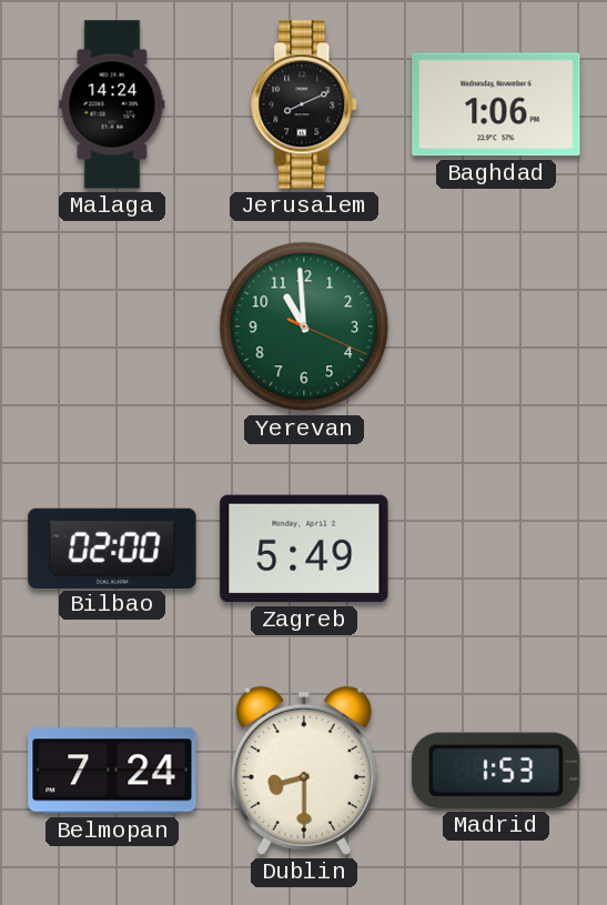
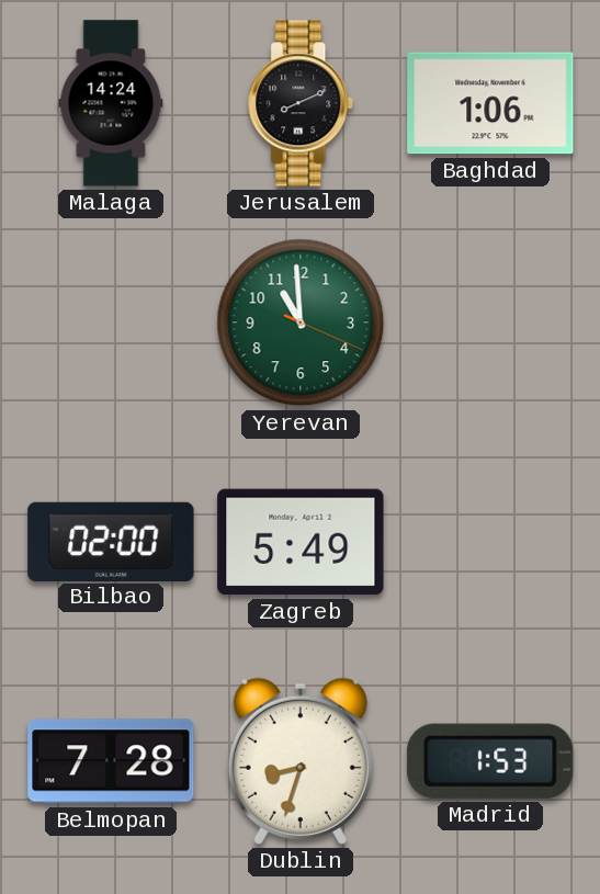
Belmopan: 7:24 -> 7:28 (111, 761)
Dublin: 8:30 -> 8:33 (301, 761)
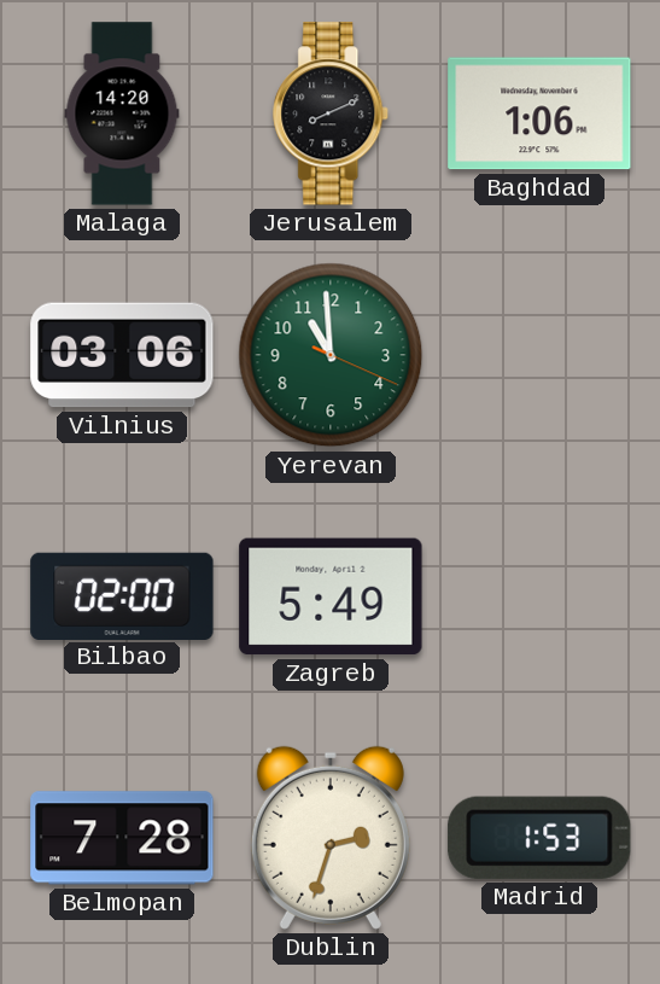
Malaga: 14:24 -> 14:20 (122, 113)
Vilnius: none -> 03:06 (122, 355)
Dublin: 8:33 -> 2:33 (331, 838)
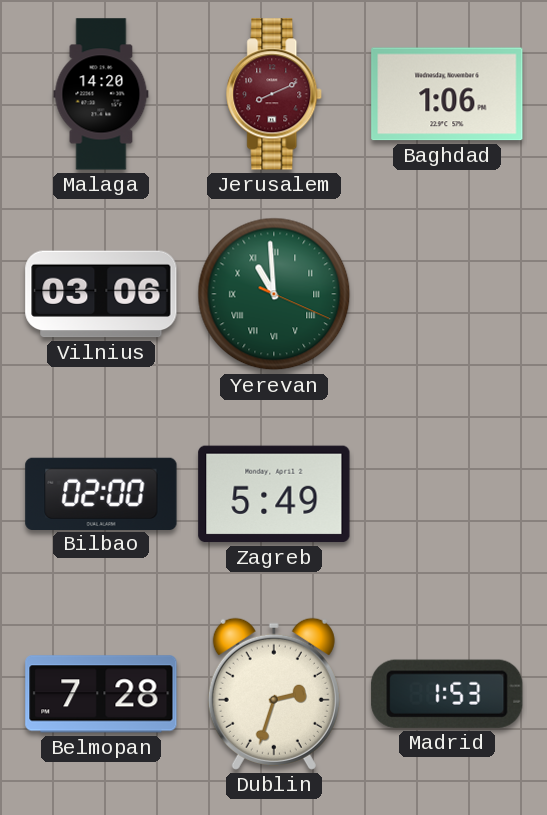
Jerusalem dial: black -> burgundy (275, 94)
Yerevan numerals: Arabic -> Roman (274, 294)
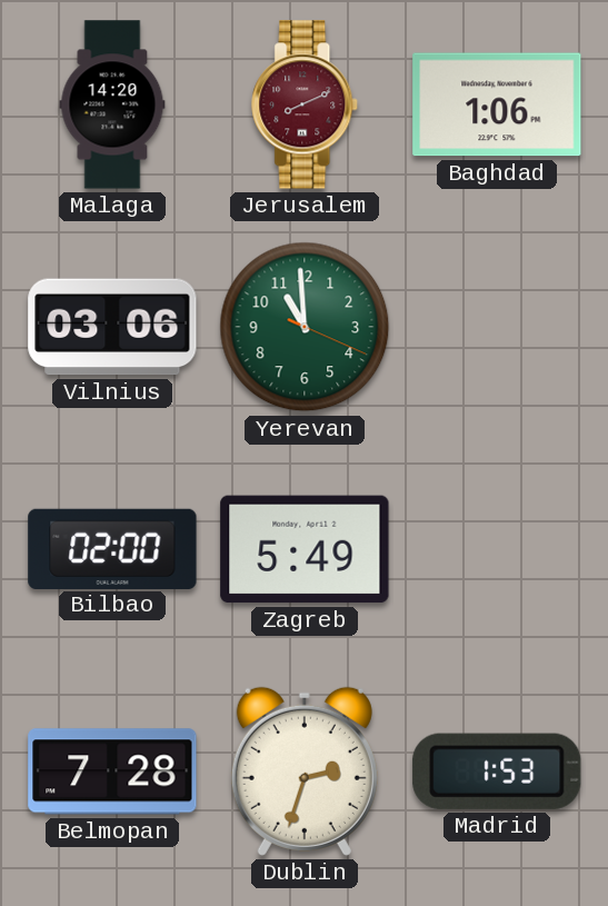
Yerevan numerals: Roman -> Arabic (305, 327)
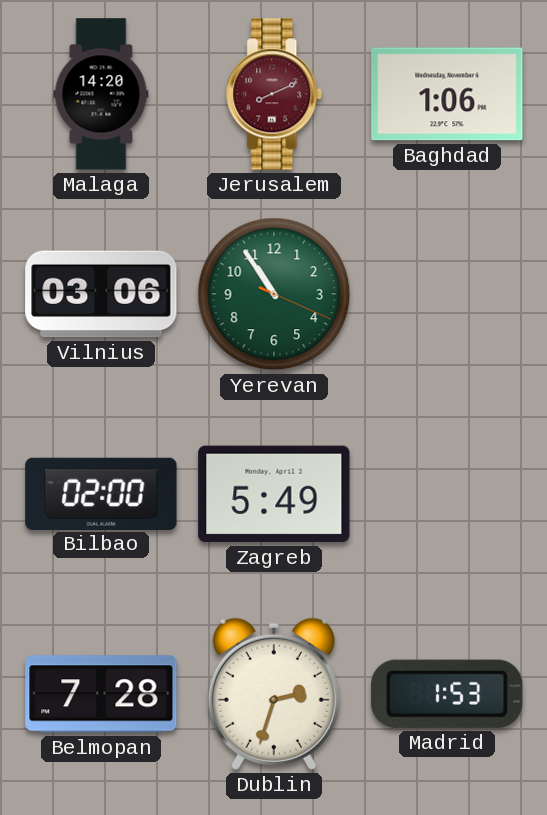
Yerevan: 10:59 -> 10:54 (274, 294)
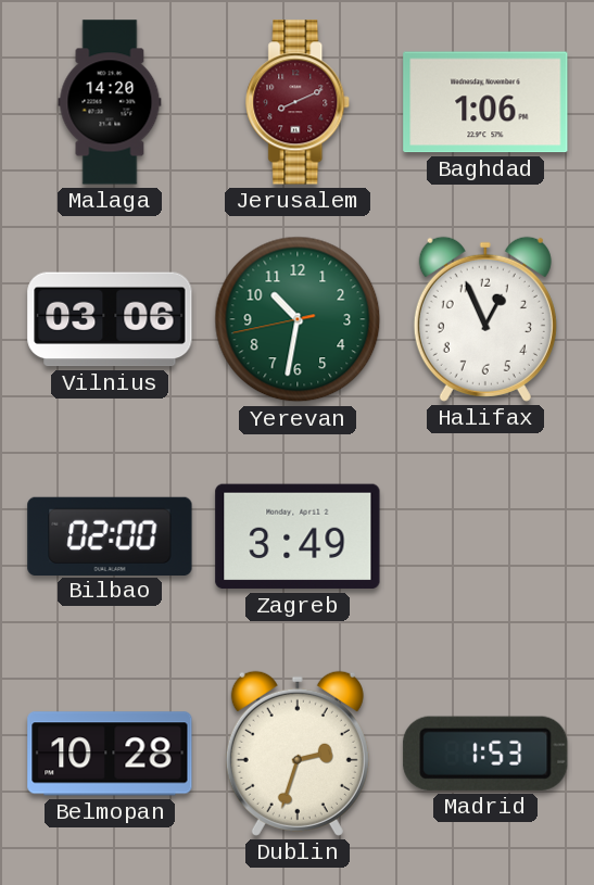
Yerevan: 10:54 -> 10:31 (298, 319)
Halifax: none -> 12:56 (485, 319)
Zagreb: 5:49 -> 3:49 (298, 536)
Belmopan: 7:28 -> 10:28 (110, 754)
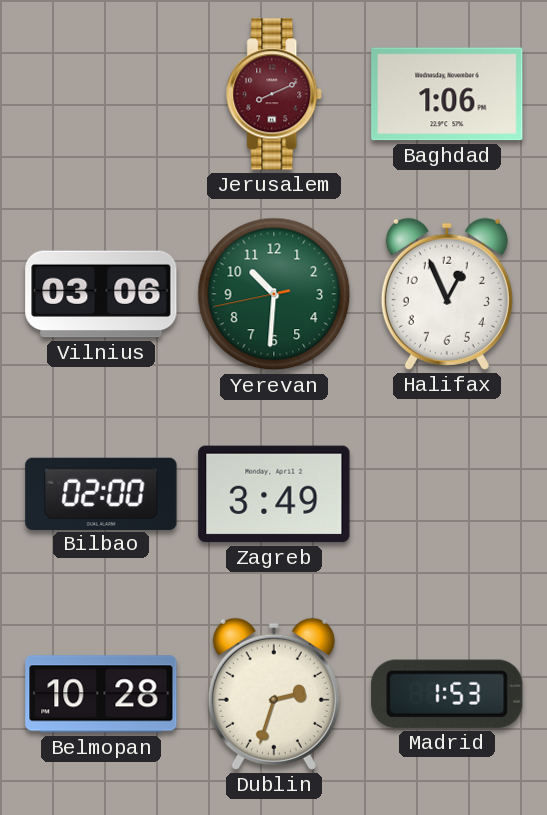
Malaga: 14:20 -> none (110, 102)
Yerevan: 10:31 -> 10:30 (274, 294)
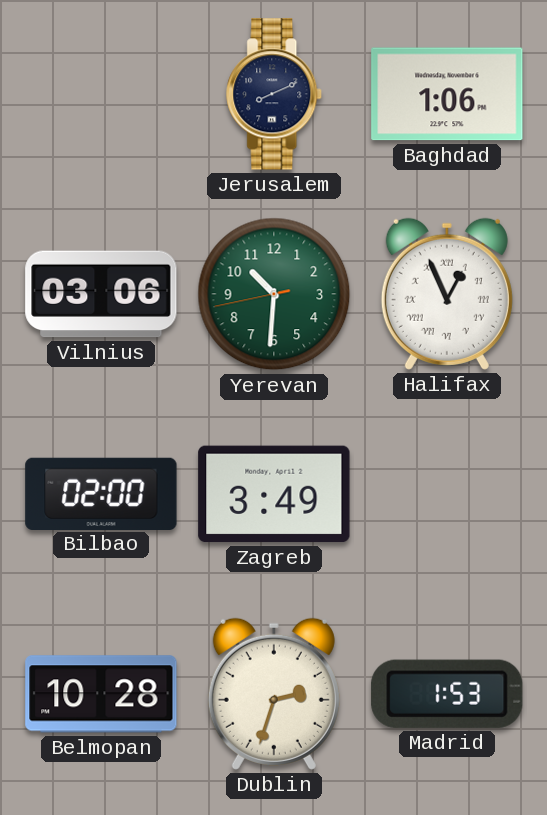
Jerusalem dial: burgundy -> navy (275, 94)
Halifax numerals: Arabic -> Roman (447, 294)
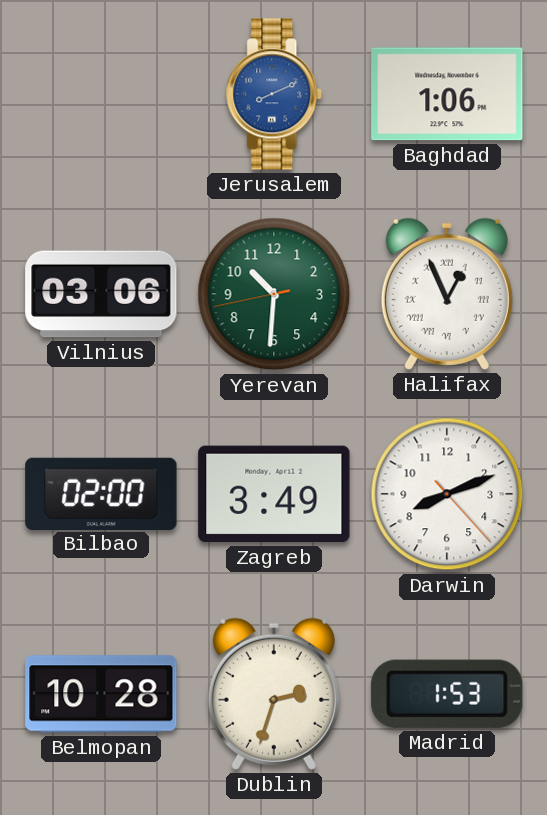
Jerusalem dial: navy -> blue (275, 94)
Darwin: none -> 8:11 (447, 494)
